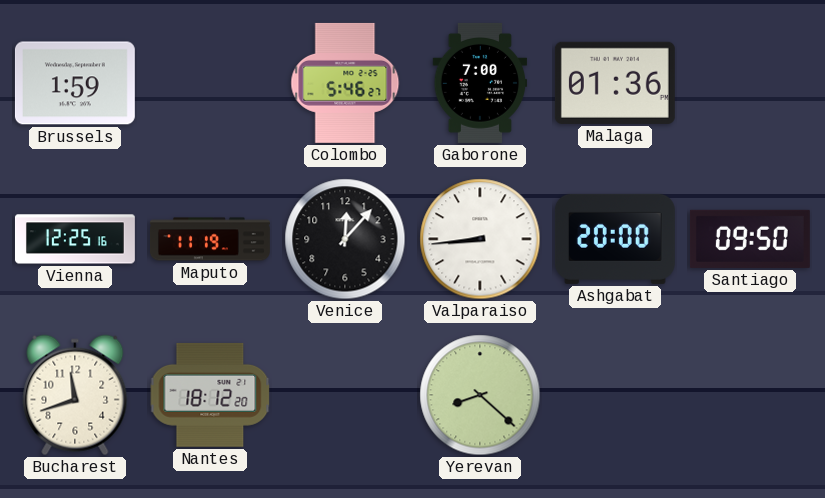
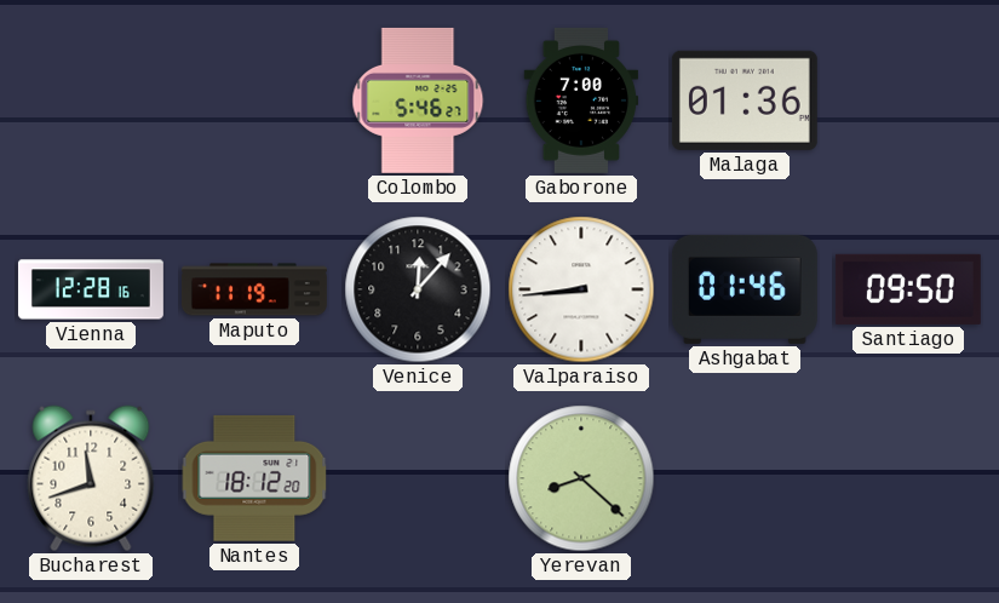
Brussels: 1:59 -> none (75, 83)
Vienna: 12:25 -> 12:28 (91, 289)
Ashgabat: 20:00 -> 01:46 (745, 289)
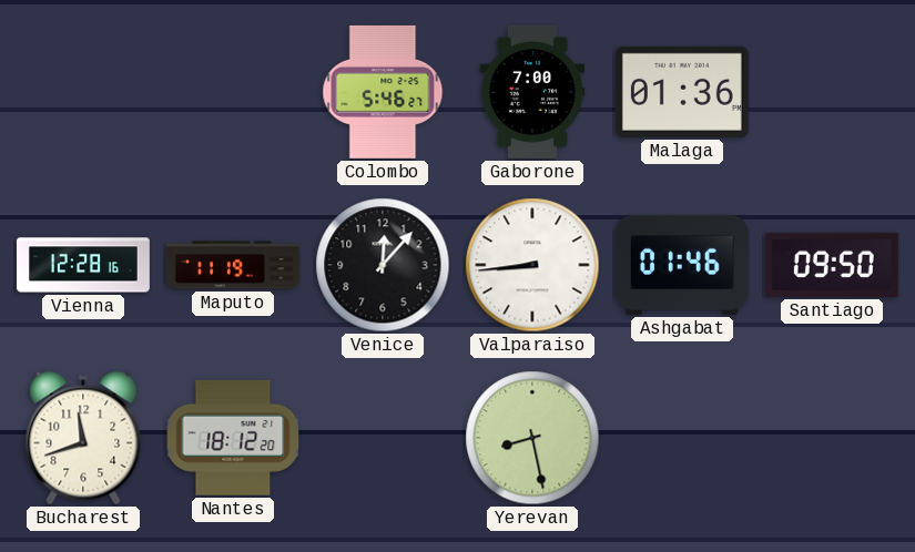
Yerevan: 8:22 -> 8:28 (532, 438)
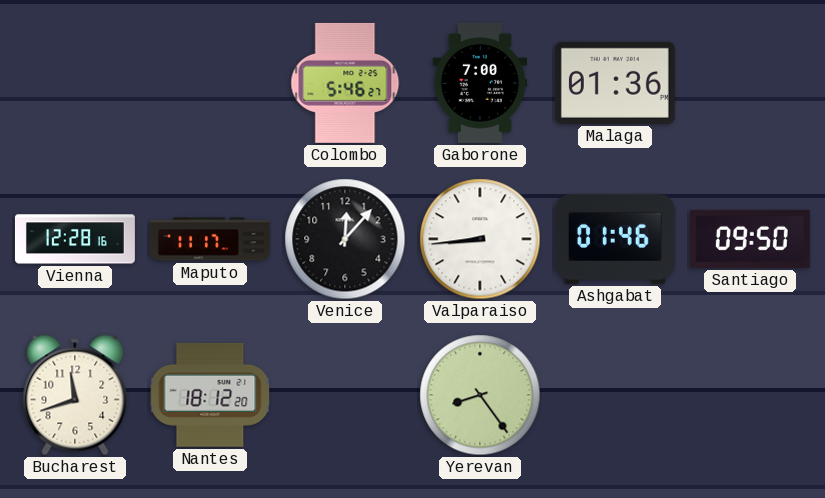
Maputo: 11:19 -> 11:17 (210, 239)
Yerevan: 8:28 -> 8:24 (480, 395)
